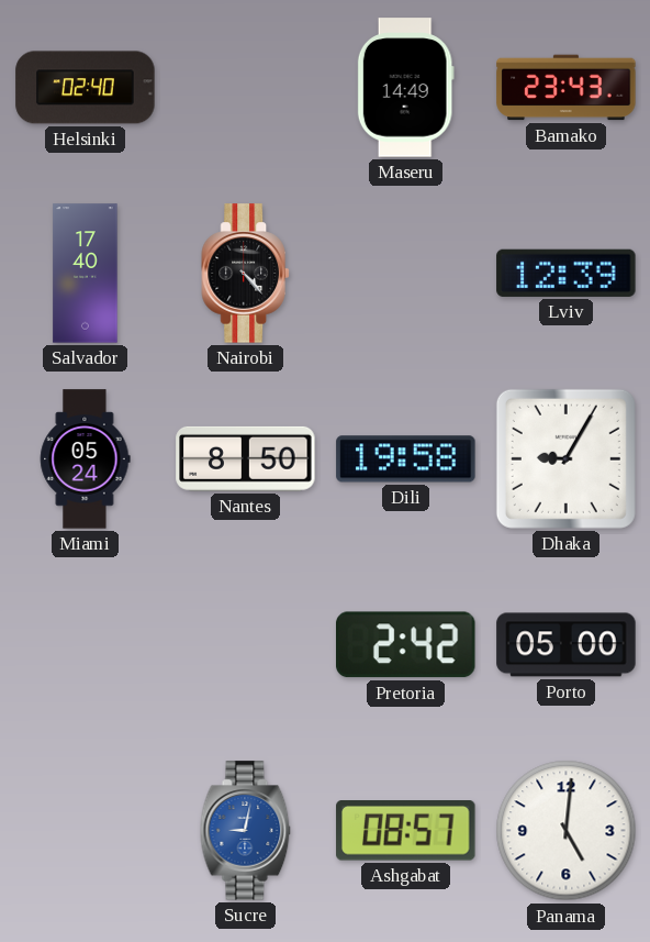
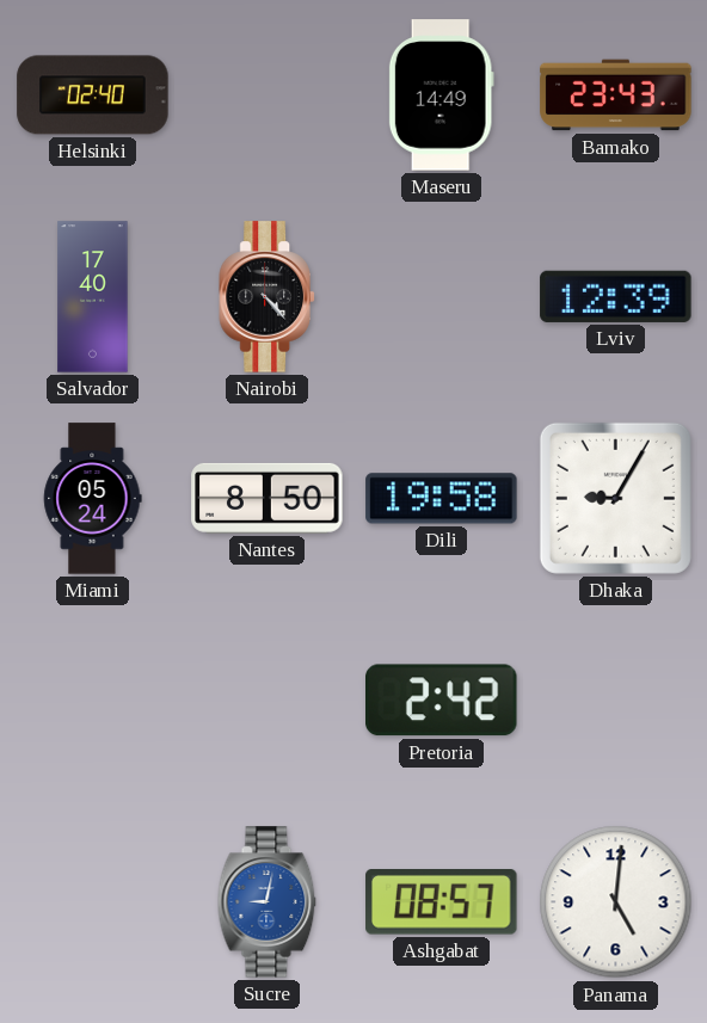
Porto: 05:00 -> none (567, 645)
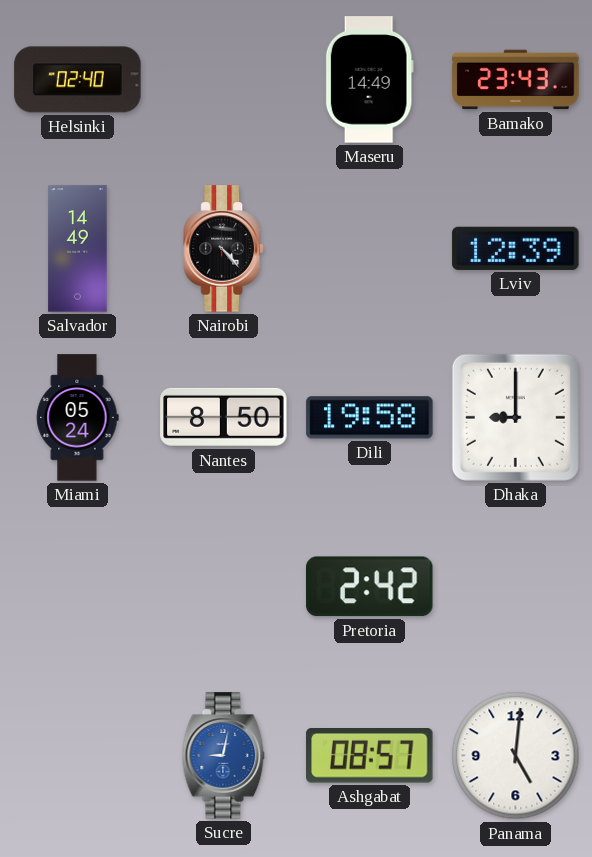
Salvador: 17:40 -> 14:49 (78, 249)
Dhaka: 9:05 -> 9:00 (515, 417)
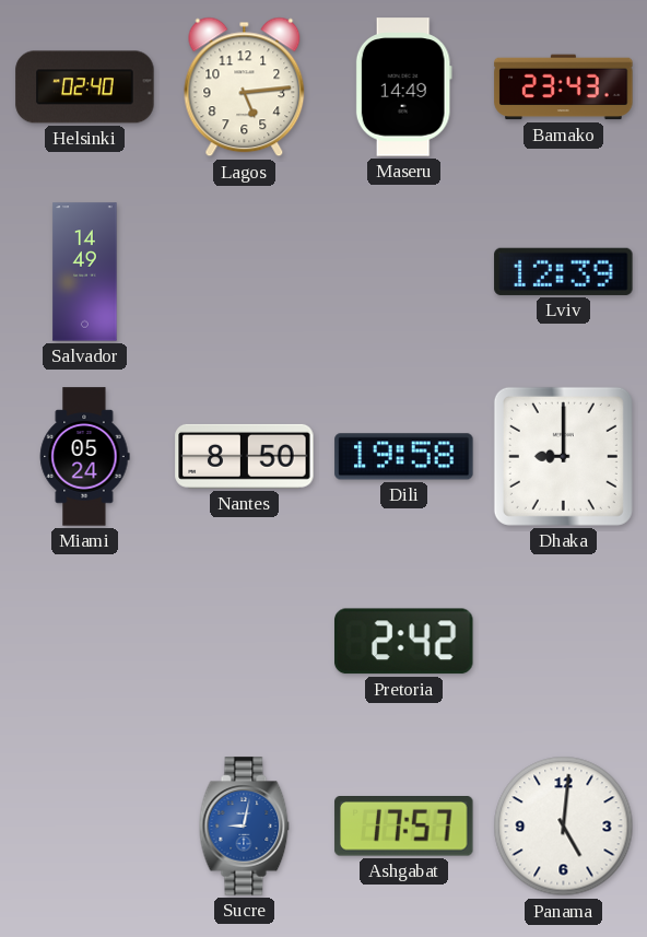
Lagos: none -> 5:14 (245, 87)
Nairobi: 4:23 -> none (224, 249)
Ashgabat: 08:57 -> 17:57 (404, 827)
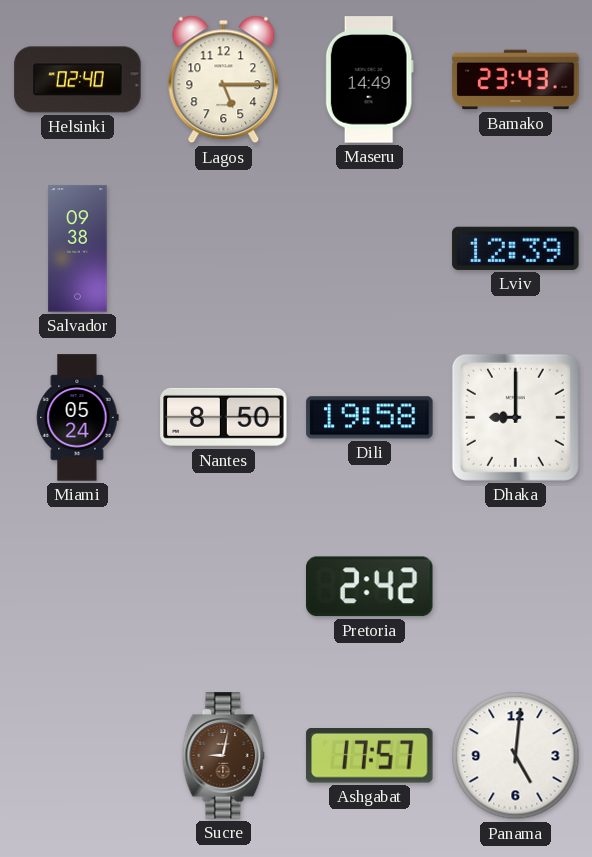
Lagos: 5:14 -> 5:15 (224, 80)
Salvador: 14:49 -> 09:38 (78, 249)
Sucre dial: blue -> brown (224, 756)
